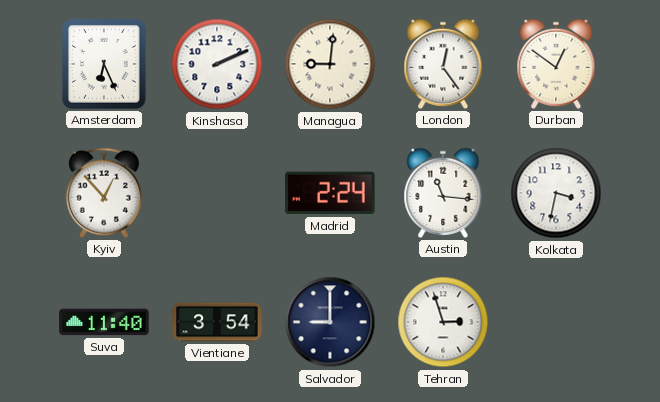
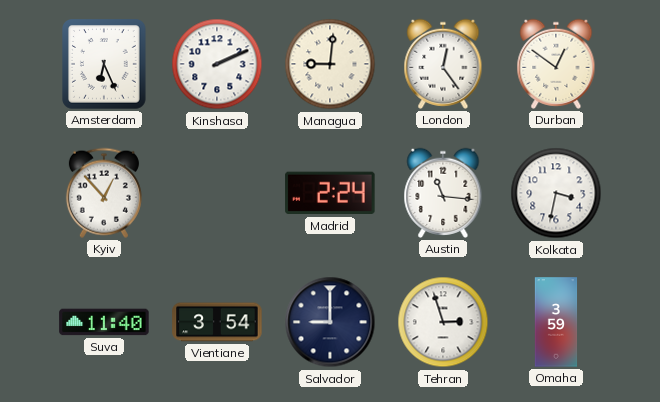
Omaha: none -> 3:59 (556, 322)
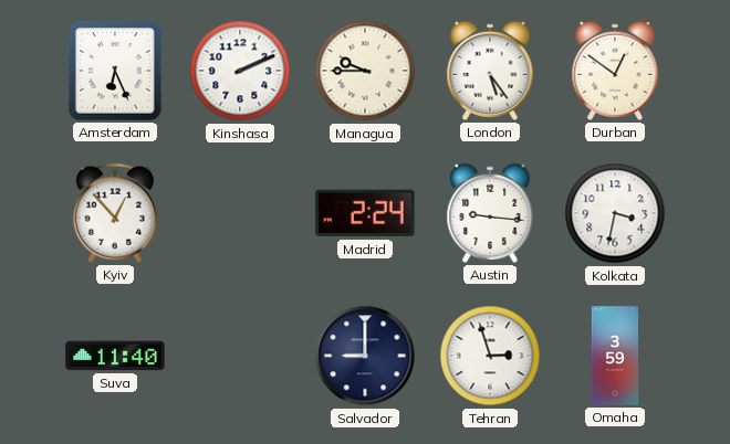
Managua: 9:01 -> 9:45 (365, 71)
London: 12:24 -> 5:24 (490, 71)
Austin: 11:16 -> 9:16 (490, 213)
Vientiane: 3:54 -> none (217, 322)
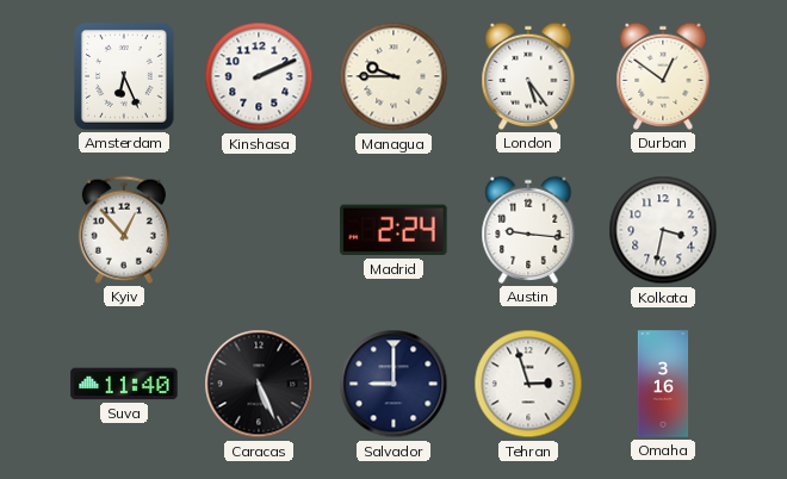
Caracas: none -> 5:26 (259, 384)
Omaha: 3:59 -> 3:16 (663, 384)
